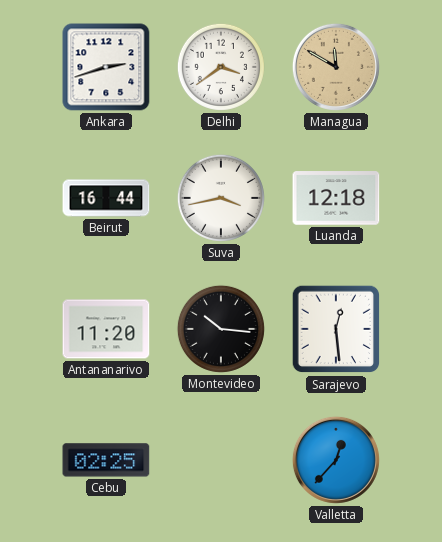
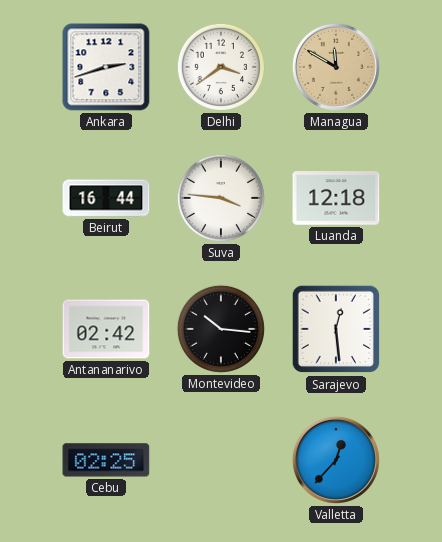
Suva: 3:43 -> 3:46 (221, 198)
Antananarivo: 11:20 -> 02:42 (106, 329)
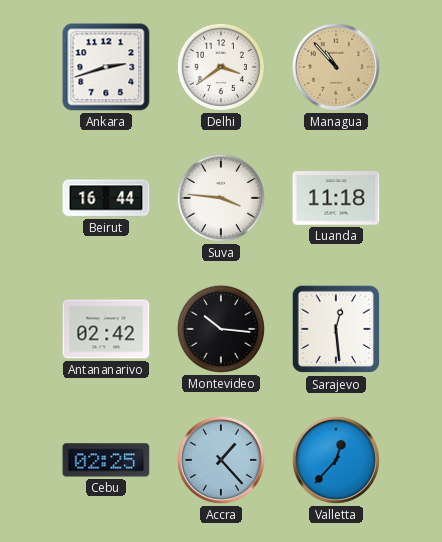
Managua: 11:50 -> 10:53 (336, 67)
Luanda: 12:18 -> 11:18 (336, 198)
Accra: none -> 1:23 (221, 460)
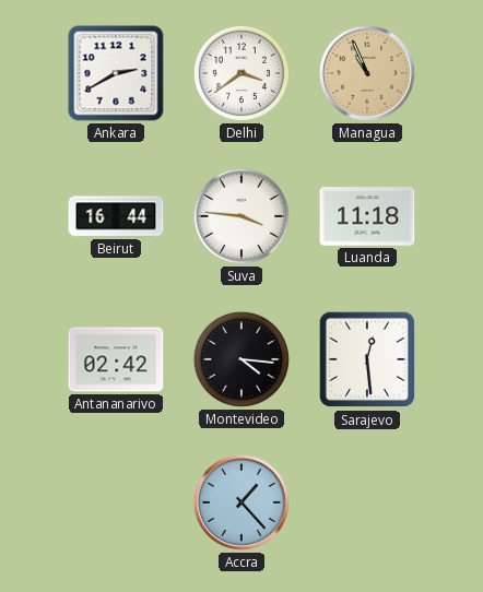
Ankara: 2:42 -> 2:40 (116, 73)
Managua: 10:53 -> 10:56 (367, 73)
Montevideo: 10:16 -> 4:16 (241, 359)
Cebu: 02:25 -> none (106, 460)
Valletta: 12:37 -> none (336, 460)
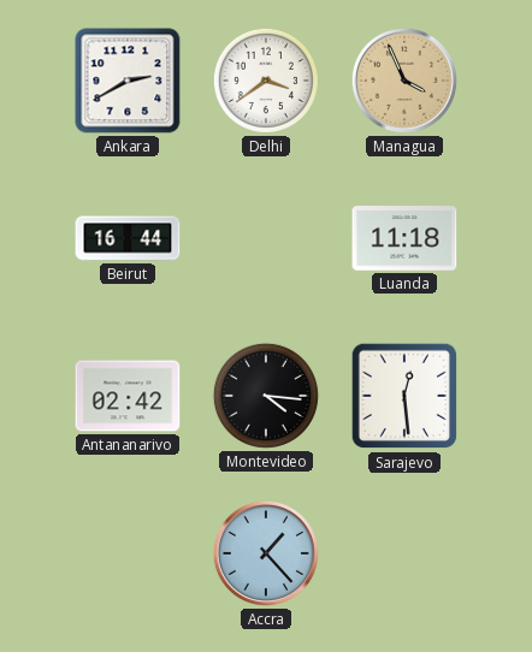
Managua: 10:56 -> 3:56 (404, 81)
Suva: 3:46 -> none (241, 216)
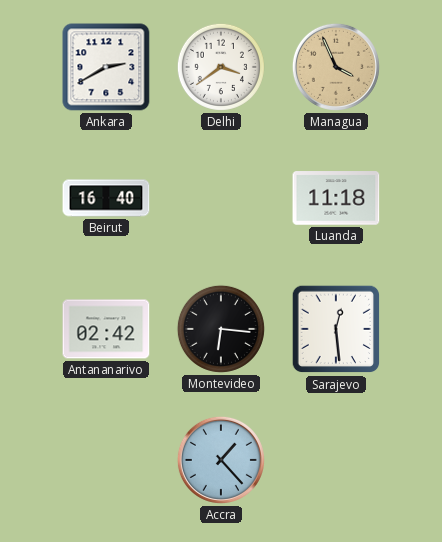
Beirut: 16:44 -> 16:40 (106, 198)
Montevideo: 4:16 -> 6:16 (221, 329)
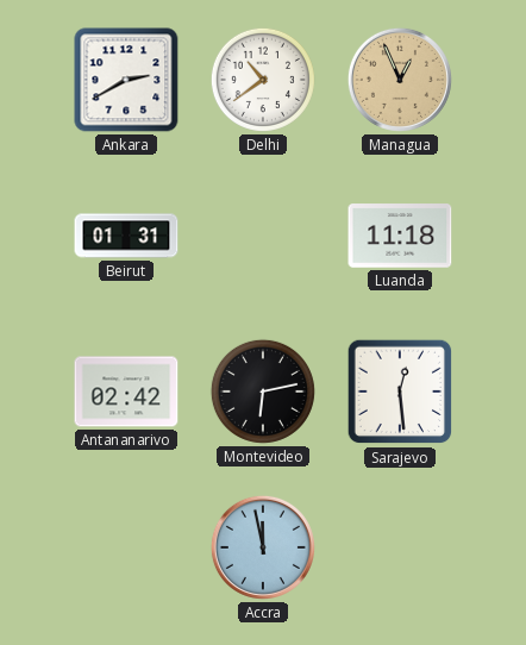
Delhi: 3:39 -> 10:39 (263, 80)
Managua: 3:56 -> 12:56 (400, 80)
Beirut: 16:40 -> 01:31 (126, 236)
Montevideo: 6:16 -> 6:13 (263, 392)
Accra: 1:23 -> 11:58 (263, 547)
